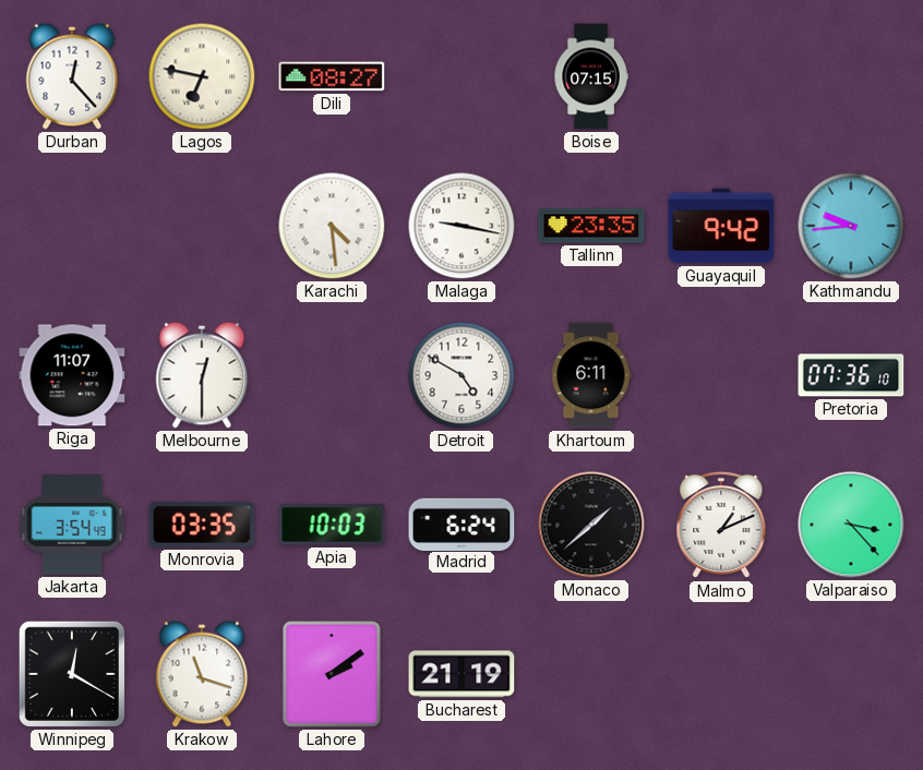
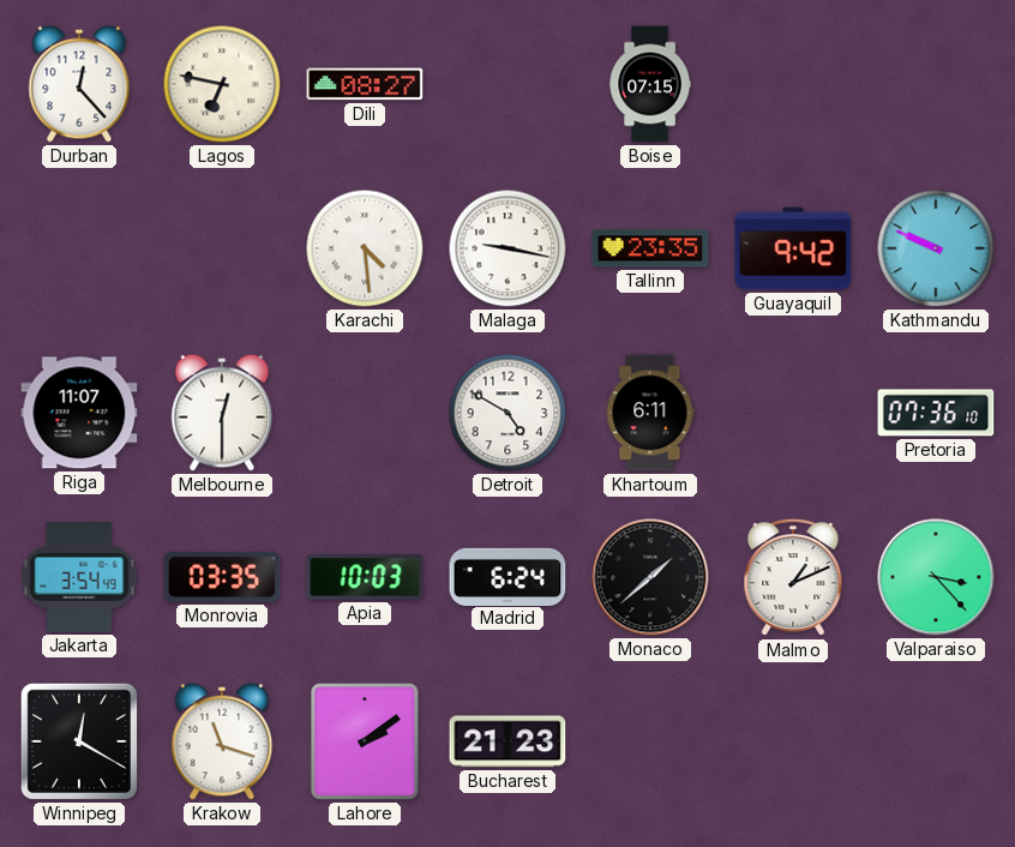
Kathmandu: 9:44 -> 9:49 (936, 248)
Bucharest: 21:19 -> 21:23 (507, 741)
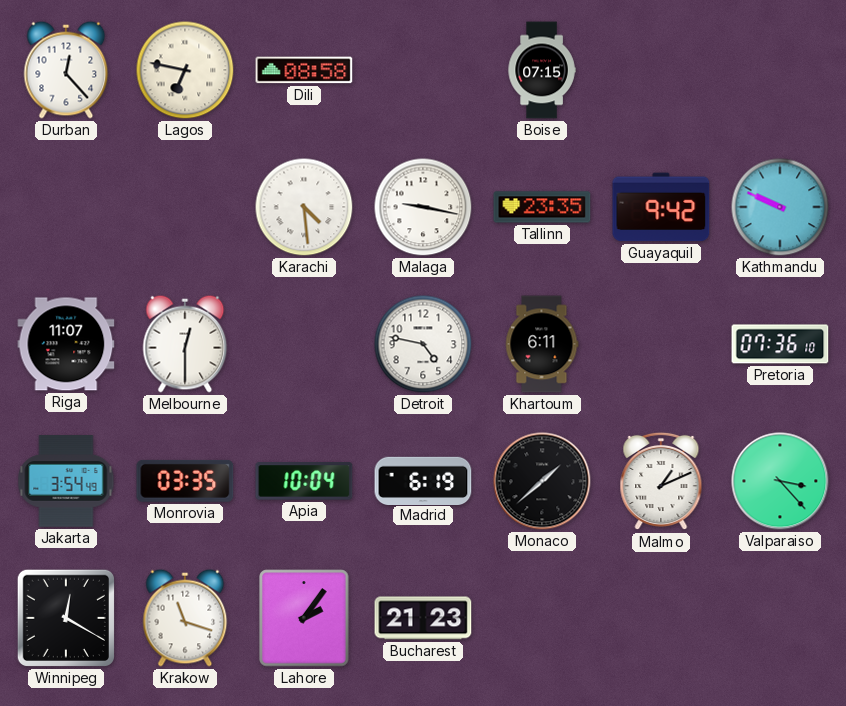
Dili: 08:27 -> 08:58 (304, 70)
Detroit: 4:50 -> 4:47 (423, 344)
Apia: 10:03 -> 10:04 (304, 481)
Madrid: 6:24 -> 6:19 (423, 480)
Lahore: 2:09 -> 2:06 (304, 618)
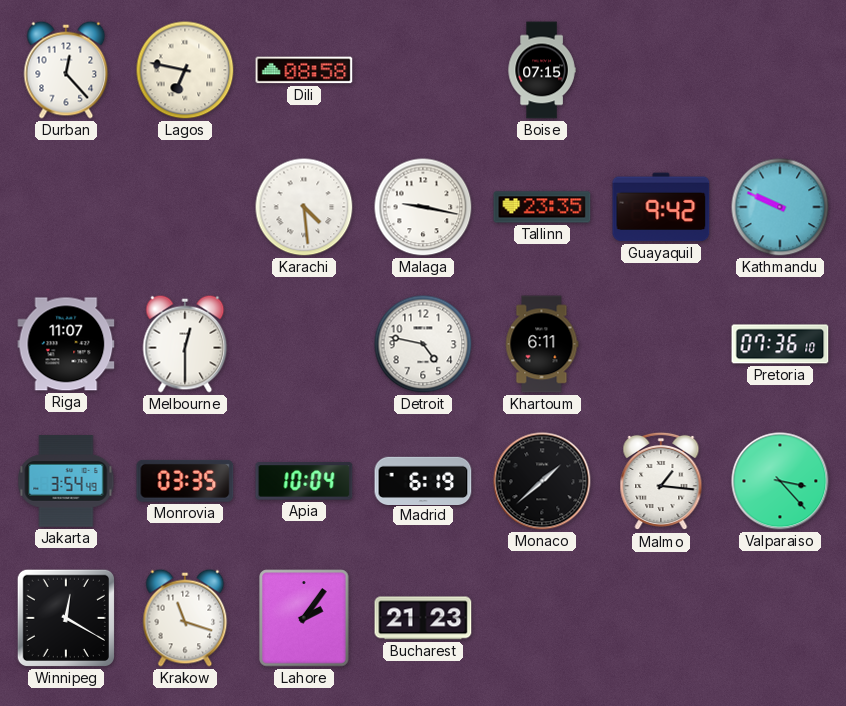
Malmo: 1:11 -> 1:16 (661, 481)
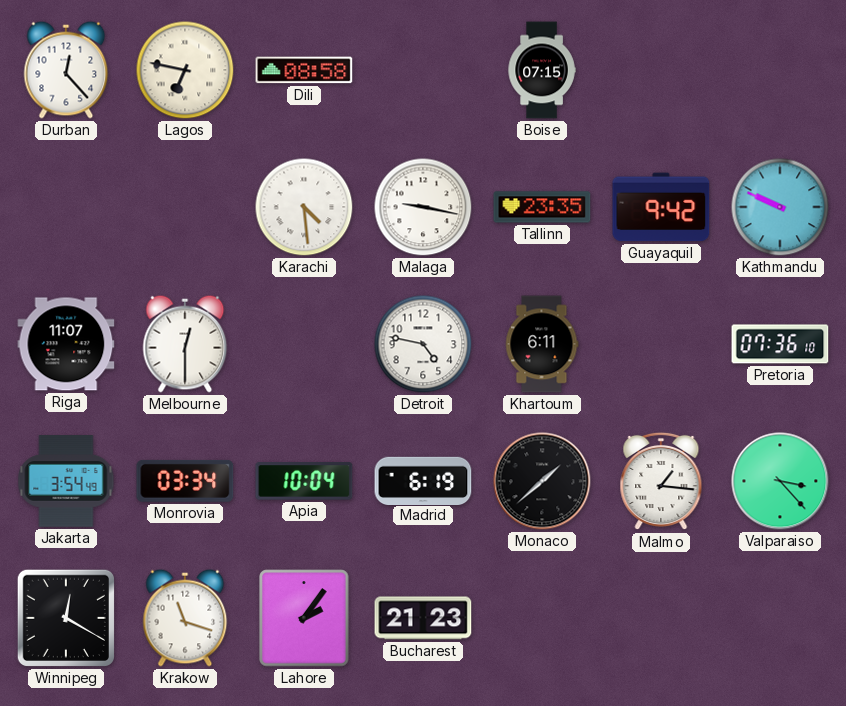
Monrovia: 03:35 -> 03:34 (185, 481)
